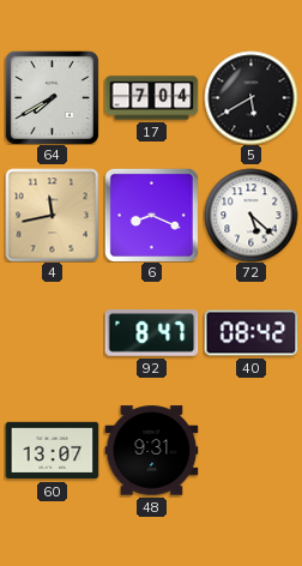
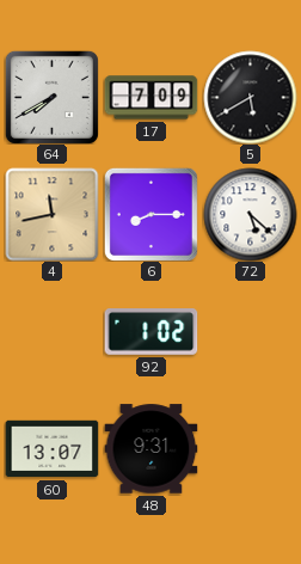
17: 7:04 -> 7:09 (150, 98)
6: 8:19 -> 8:15 (150, 214)
92: 8:47 -> 1:02 (150, 332)
40: 08:42 -> none (250, 333)
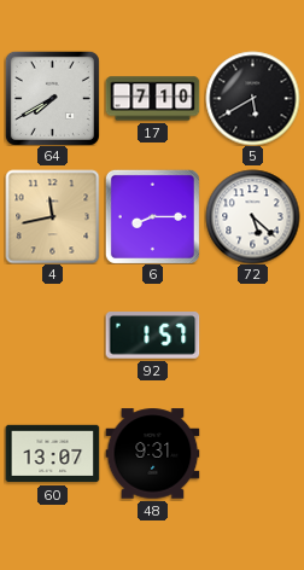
17: 7:09 -> 7:10 (152, 99)
92: 1:02 -> 1:57 (152, 336)
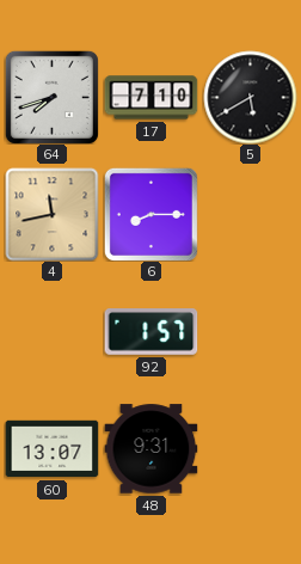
64: 7:40 -> 7:42 (51, 97)
72: 5:22 -> none (252, 216)
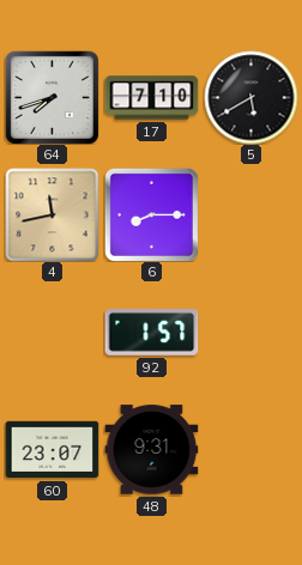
60: 13:07 -> 23:07 (52, 450)
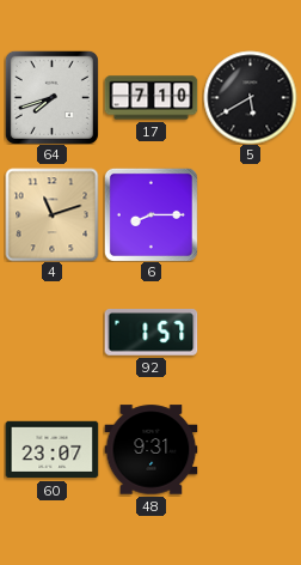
4: 11:43 -> 11:12 (51, 214)
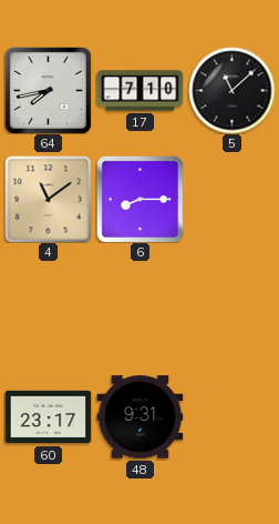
64: 7:42 -> 7:43 (48, 90)
5: 5:40 -> 11:08 (231, 90)
4: 11:12 -> 11:09 (48, 199)
92: 1:57 -> none (150, 333)
60: 23:07 -> 23:17 (48, 417)
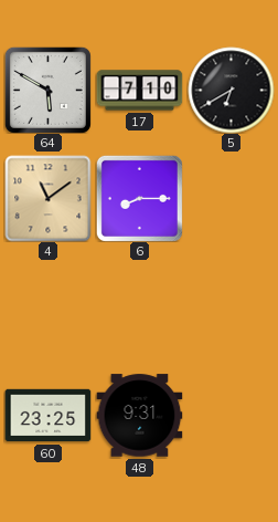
64: 7:43 -> 5:50 (47, 90)
5: 11:08 -> 6:40 (231, 90)
60: 23:17 -> 23:25 (47, 416)
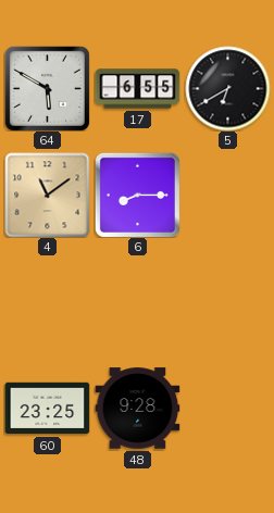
17: 7:10 -> 6:55 (137, 89)
48: 9:31 -> 9:28 (137, 409)
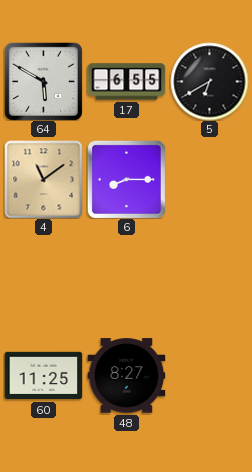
60: 23:25 -> 11:25 (43, 376)
48: 9:28 -> 8:27 (126, 376)
